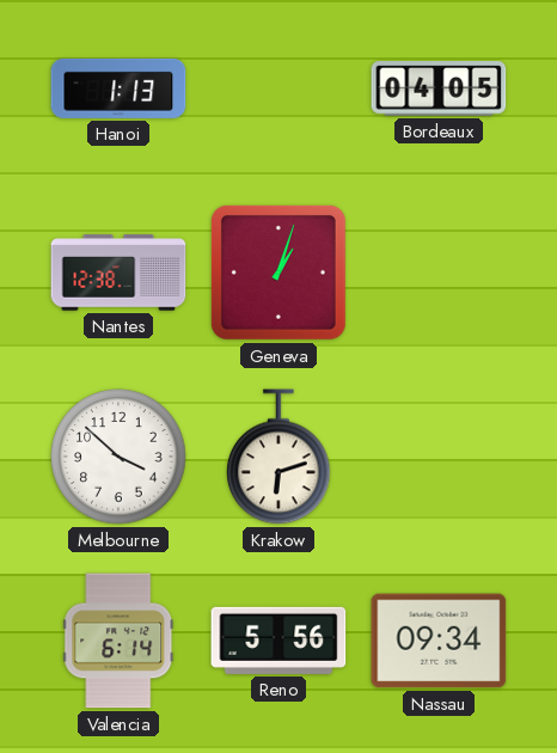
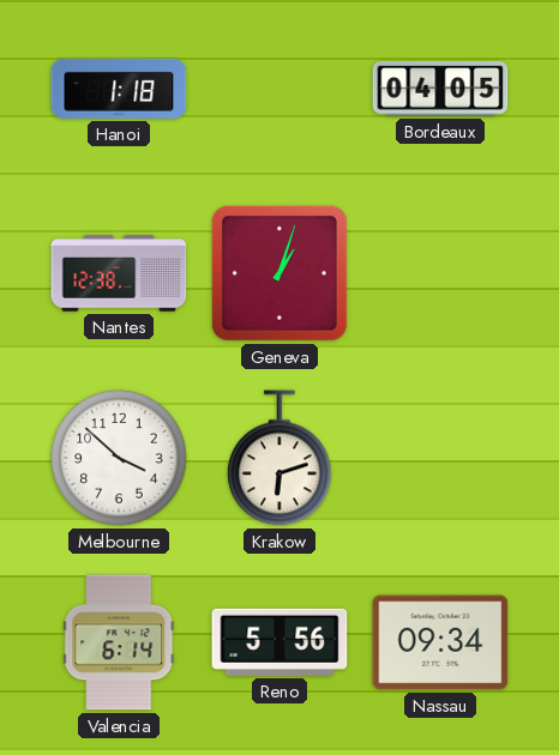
Hanoi: 1:13 -> 1:18 (119, 89)
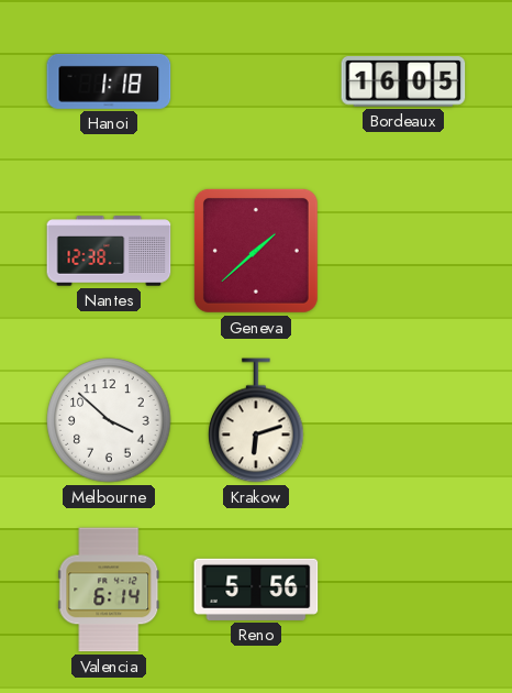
Bordeaux: 04:05 -> 16:05 (403, 81)
Geneva: 1:03 -> 1:38 (256, 251)
Nassau: 09:34 -> none (440, 642)
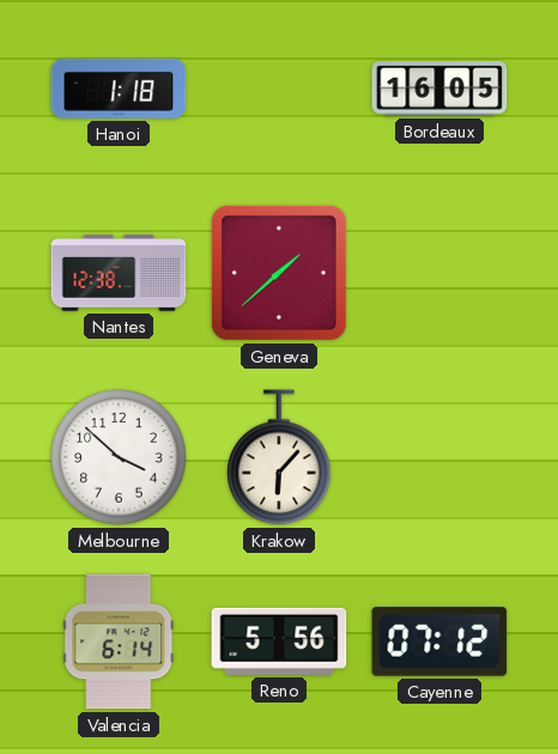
Krakow: 6:12 -> 6:07 (279, 457)
Cayenne: none -> 07:12 (439, 643)
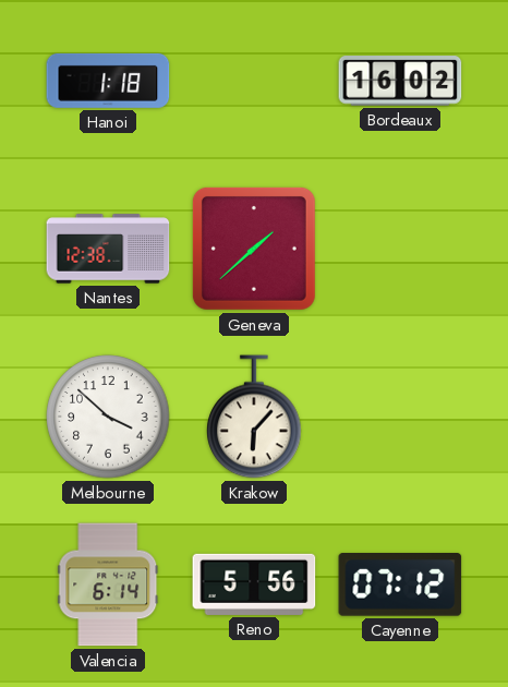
Bordeaux: 16:05 -> 16:02 (400, 81)
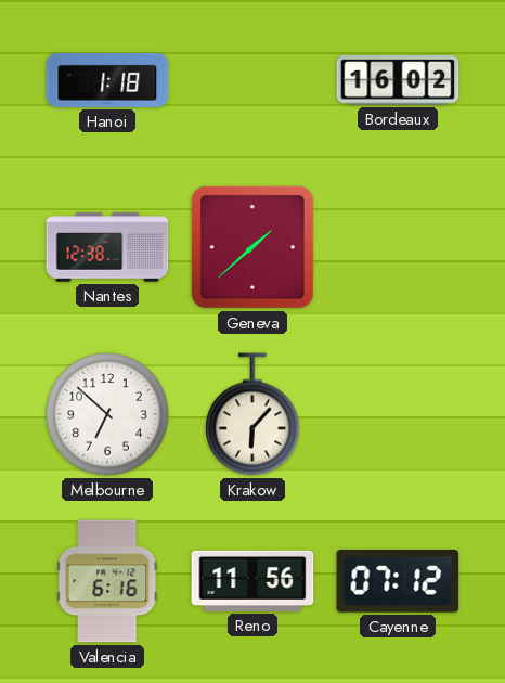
Melbourne: 3:52 -> 6:52 (107, 414)
Valencia: 6:14 -> 6:16 (107, 581)
Reno: 5:56 -> 11:56 (252, 581)
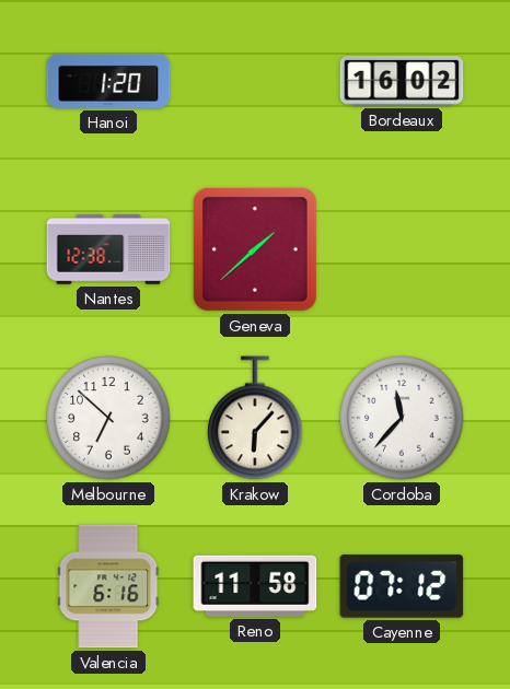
Hanoi: 1:18 -> 1:20 (108, 81)
Cordoba: none -> 11:37 (402, 418)
Reno: 11:56 -> 11:58 (255, 586)
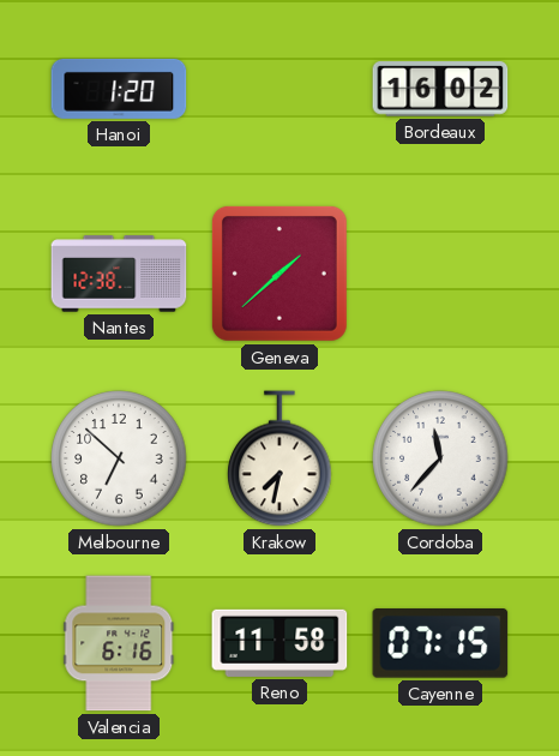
Krakow: 6:07 -> 7:32 (279, 458)
Cayenne: 07:12 -> 07:15 (440, 644)
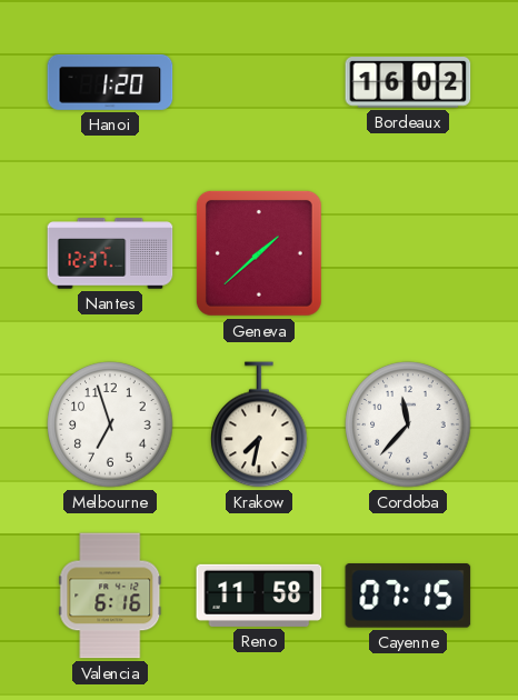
Nantes: 12:38 -> 12:37 (110, 253)
Melbourne: 6:52 -> 6:57 (110, 424)
